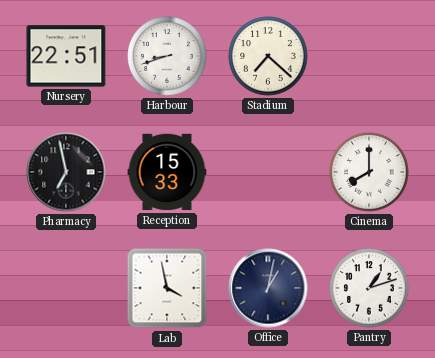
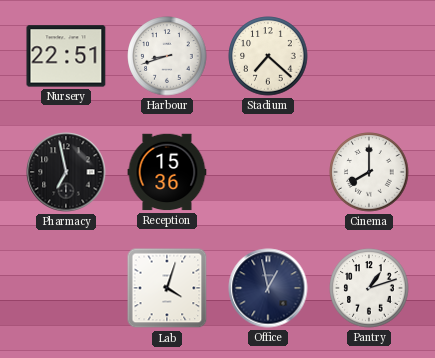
Reception: 15:33 -> 15:36 (167, 172)
Lab: 3:58 -> 4:03 (167, 288)
Office: 1:02 -> 12:58 (268, 288)
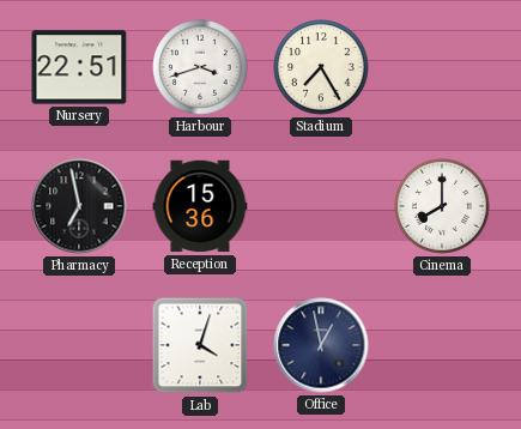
Harbour: 8:42 -> 3:42 (200, 67)
Stadium: 7:22 -> 7:25 (321, 67)
Pantry: 1:12 -> none (369, 288)
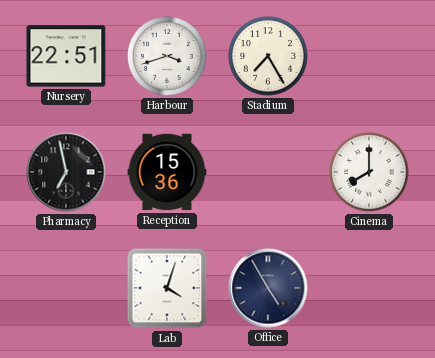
Office: 12:58 -> 4:55 (268, 288)
